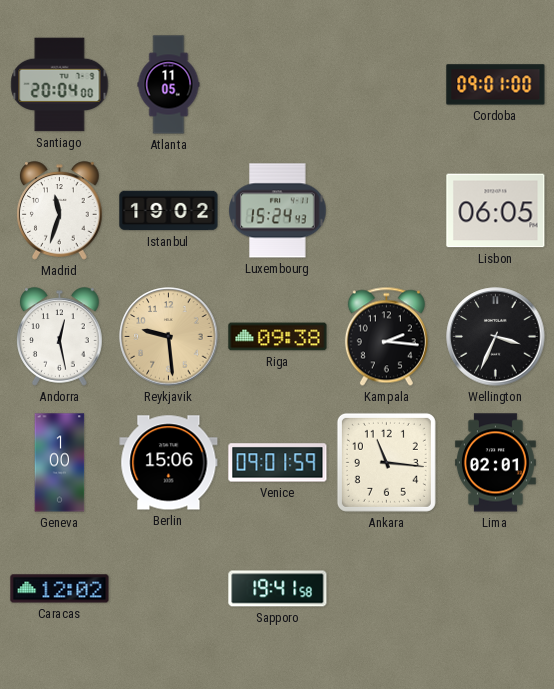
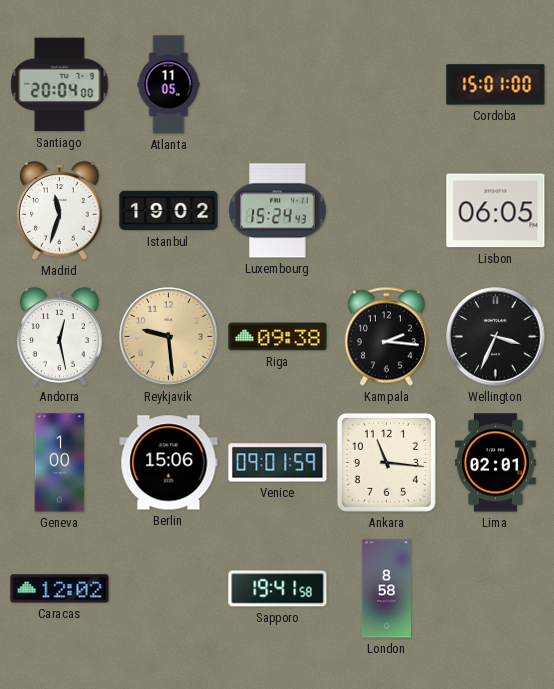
Cordoba: 09:01 -> 15:01 (496, 85)
London: none -> 8:58 (386, 589)
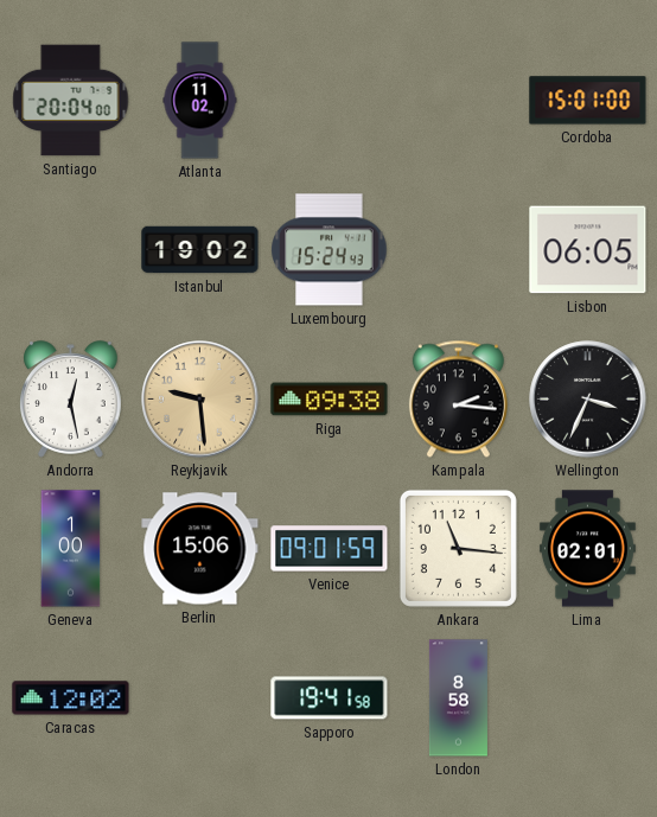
Atlanta: 11:05 -> 11:02 (200, 101)
Madrid: 11:33 -> none (60, 211)
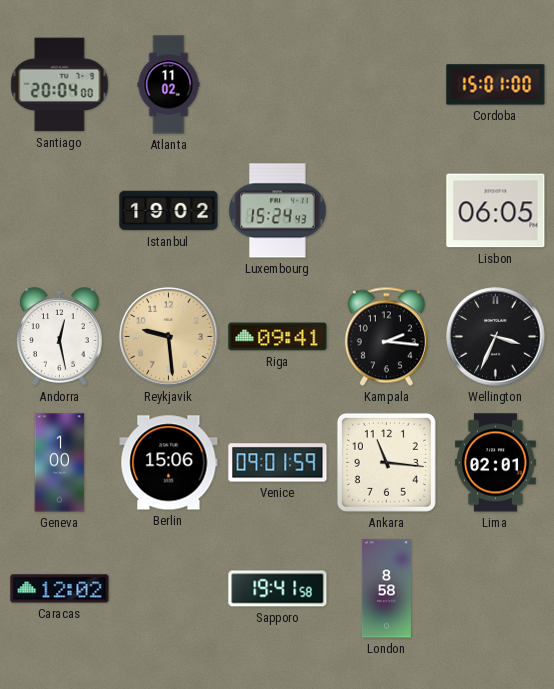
Riga: 09:38 -> 09:41 (278, 337)
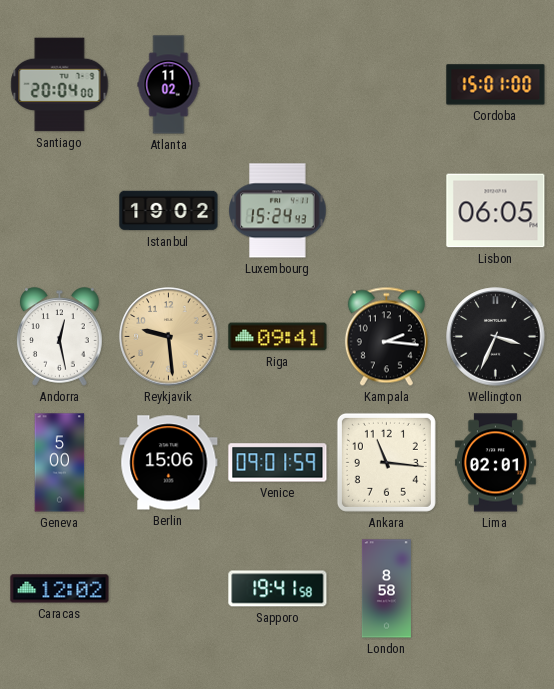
Geneva: 1:00 -> 5:00 (60, 463)
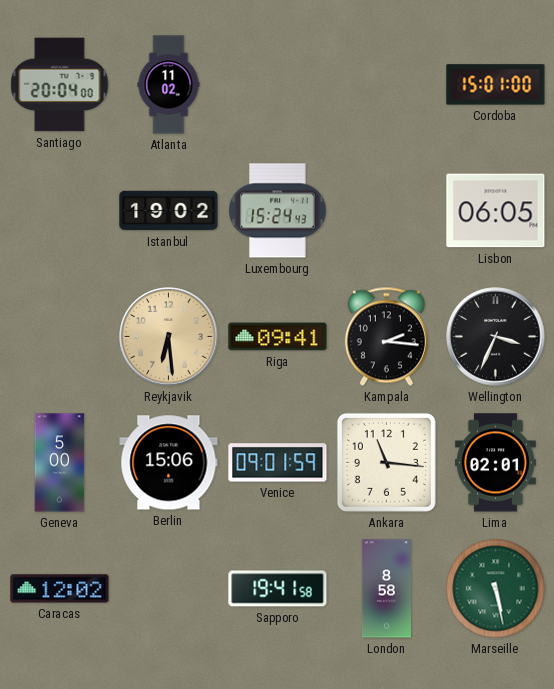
Andorra: 12:28 -> none (60, 337)
Reykjavik: 9:29 -> 6:29 (169, 337)
Marseille: none -> 5:28 (496, 589)
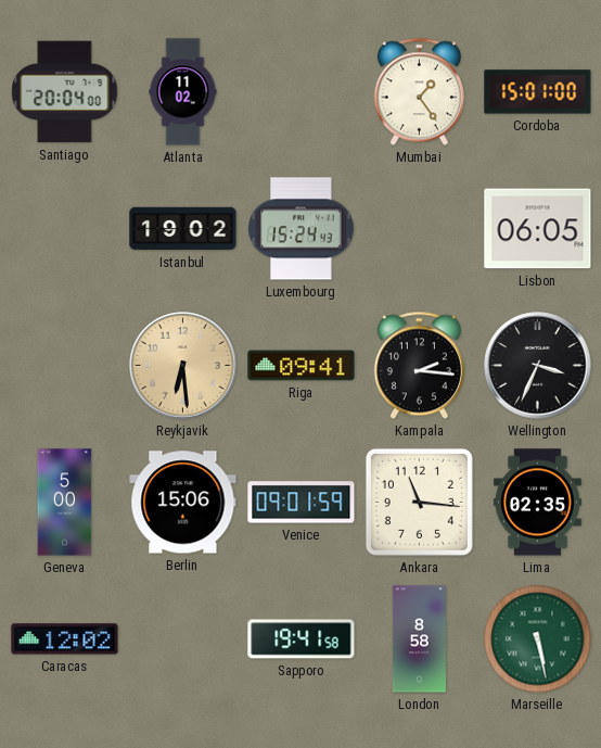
Mumbai: none -> 1:24 (419, 92)
Lima: 02:01 -> 02:35 (537, 503)
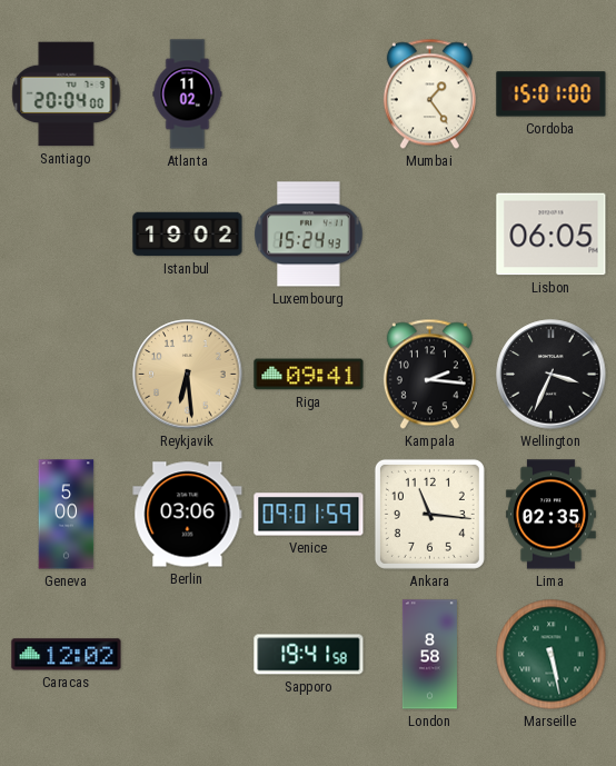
Berlin: 15:06 -> 03:06 (188, 515)
